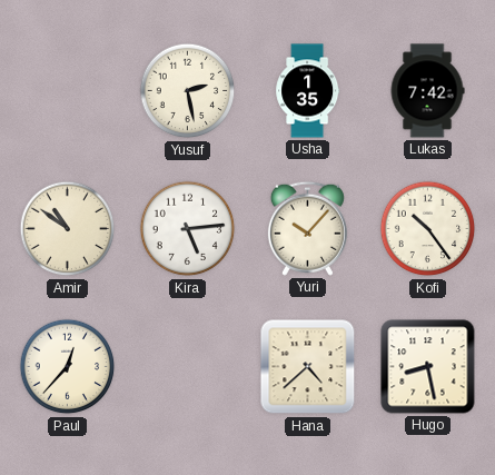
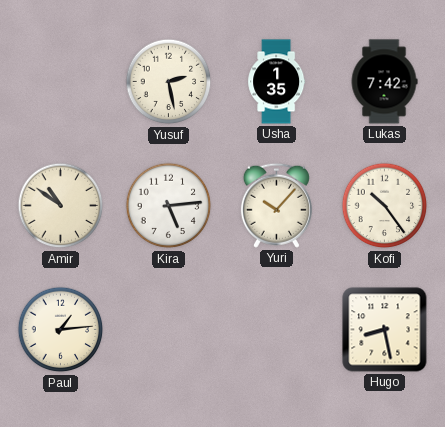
Paul: 12:37 -> 1:14 (61, 330)
Hana: 4:38 -> none (308, 367)
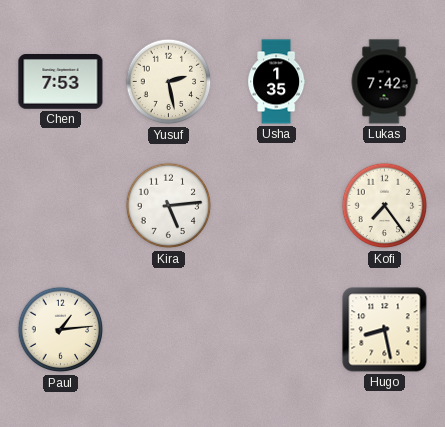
Chen: none -> 7:53 (61, 82)
Amir: 10:51 -> none (61, 206)
Yuri: 10:07 -> none (276, 205)
Kofi: 10:24 -> 7:24 (385, 206)
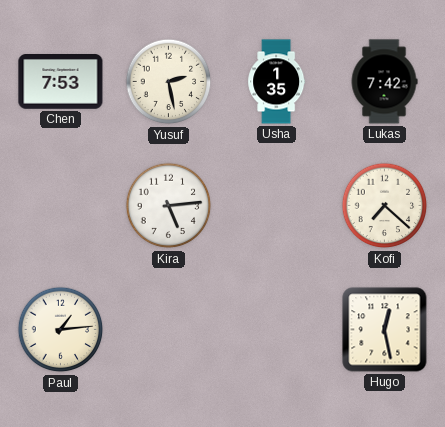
Kofi: 7:24 -> 7:22 (385, 206)
Hugo: 8:28 -> 12:28 (385, 330)
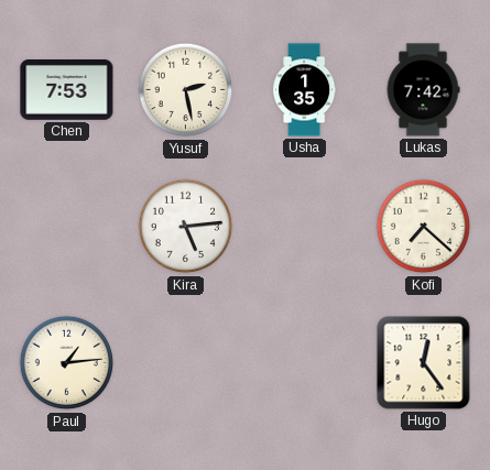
Hugo: 12:28 -> 12:24 (424, 363)
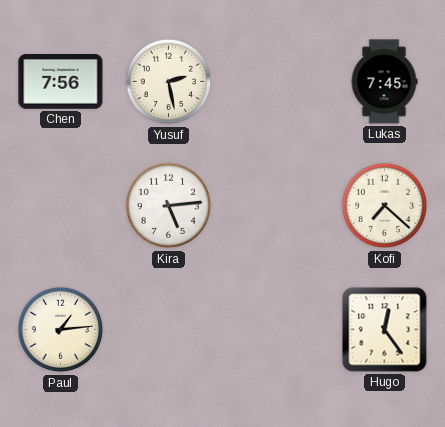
Chen: 7:53 -> 7:56 (61, 82)
Usha: 1:35 -> none (305, 90)
Lukas: 7:42 -> 7:45 (384, 82)
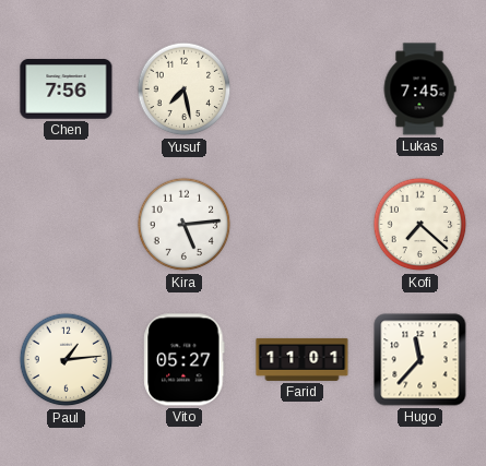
Yusuf: 2:28 -> 7:28 (185, 89)
Vito: none -> 05:27 (185, 360)
Farid: none -> 11:01 (303, 359)
Hugo: 12:24 -> 11:37 (420, 360)
